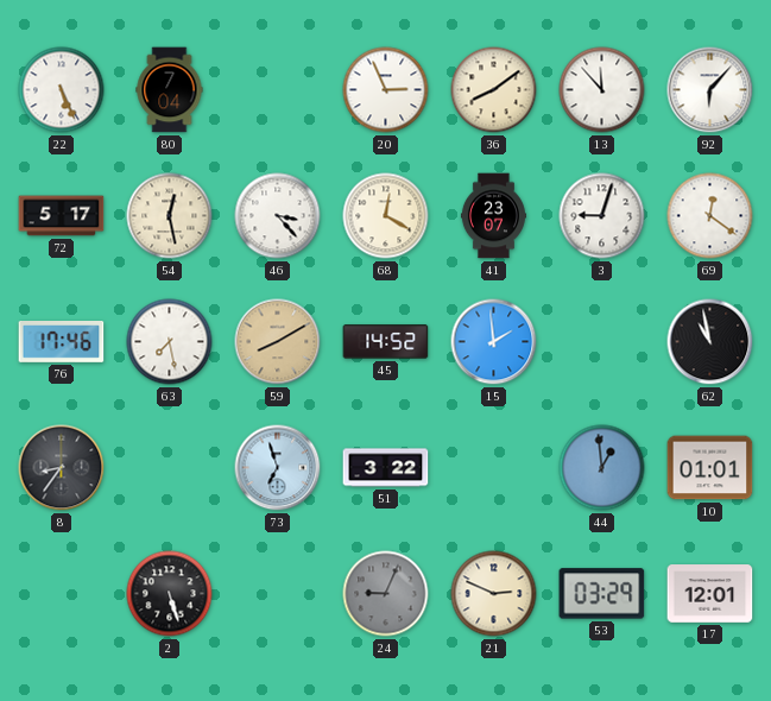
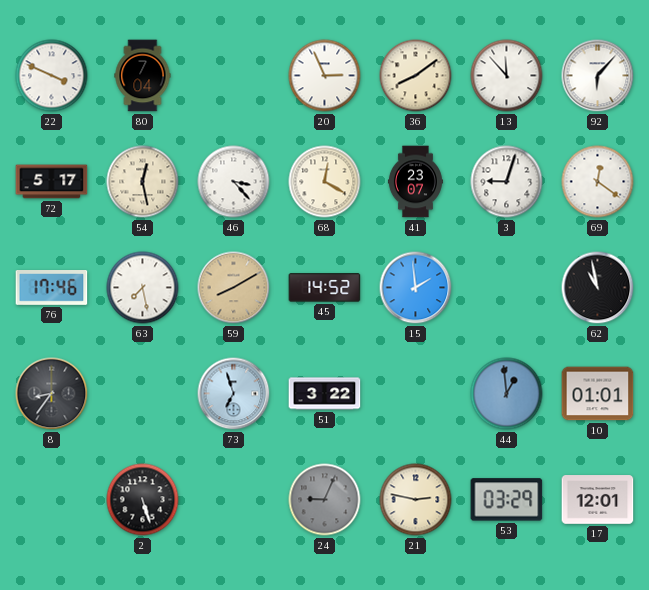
22: 5:26 -> 3:49 (52, 76)
21: 2:49 -> 2:47 (416, 500)
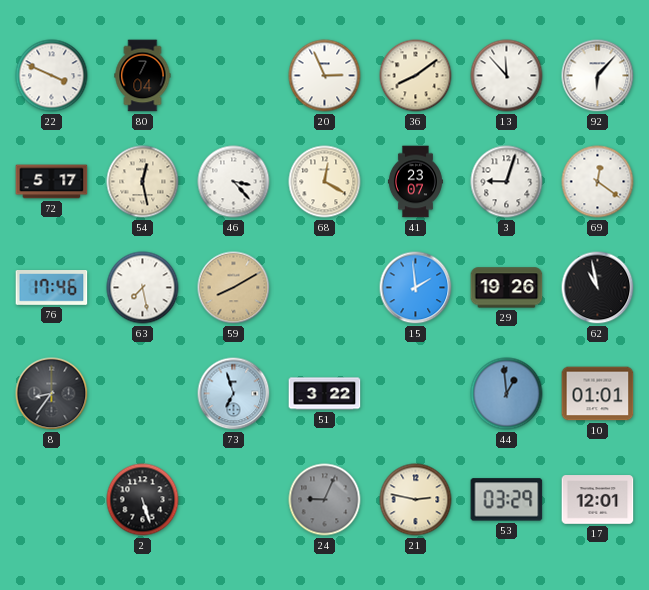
45: 14:52 -> none (325, 288)
29: none -> 19:26 (507, 288)
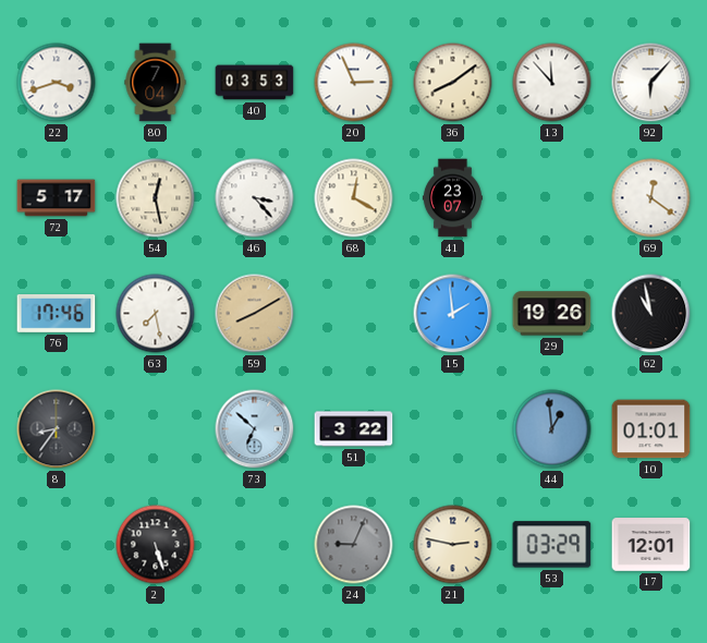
22: 3:49 -> 3:42 (57, 83)
40: none -> 03:53 (255, 83)
3: 9:03 -> none (507, 182)
73: 6:57 -> 6:52 (255, 429)
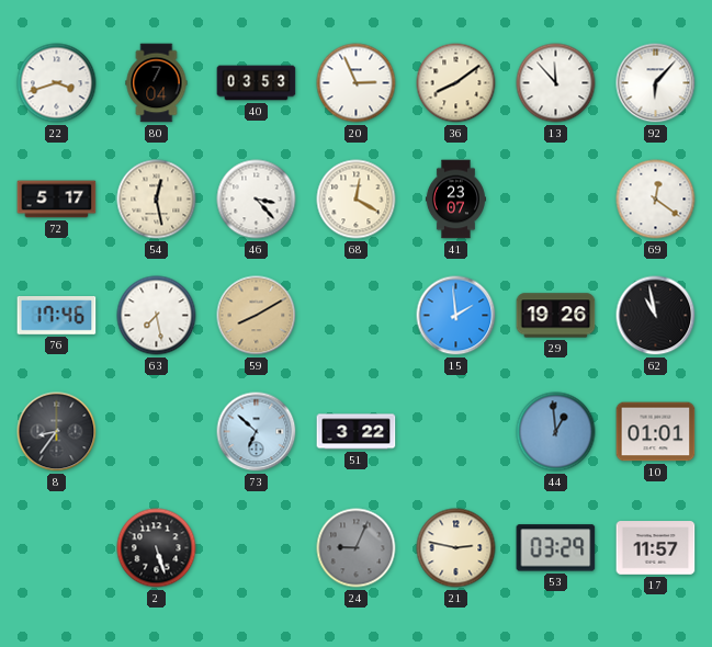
17: 12:01 -> 11:57 (656, 548)
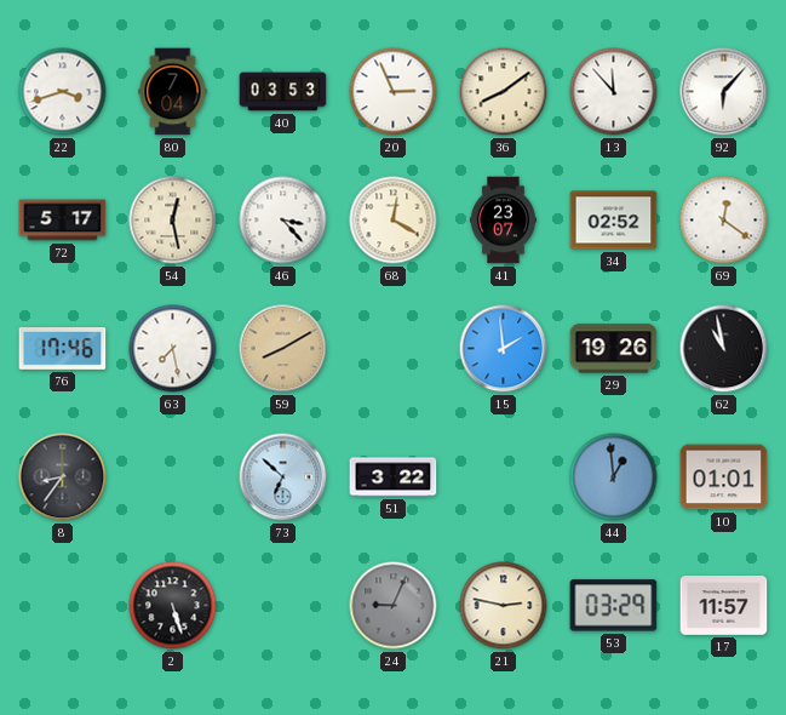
34: none -> 02:52 (614, 221)
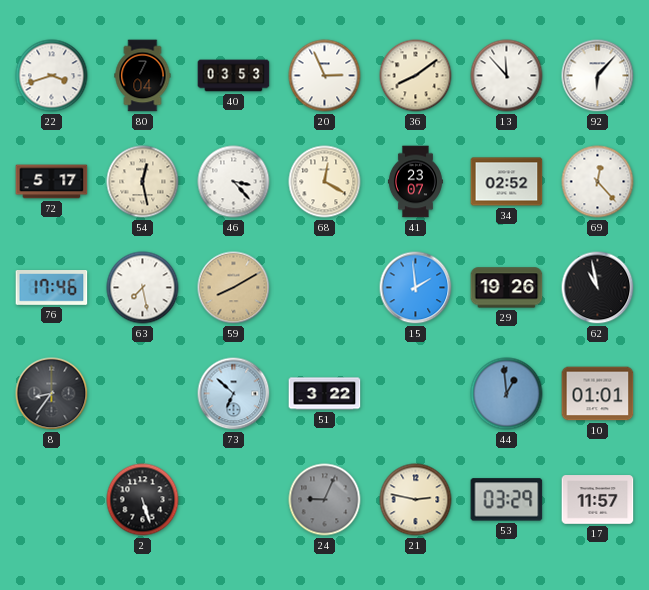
69: 12:21 -> 12:23 (598, 182)
